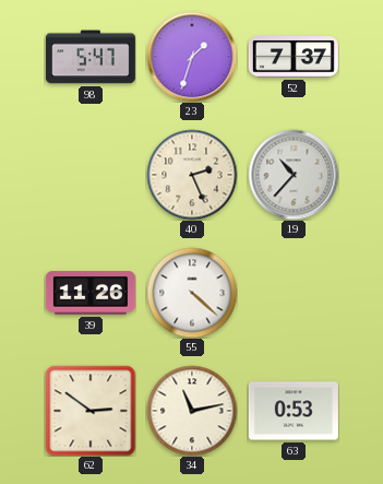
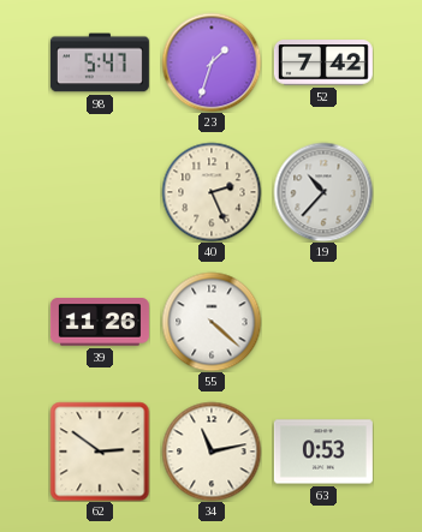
52: 7:37 -> 7:42 (323, 62)
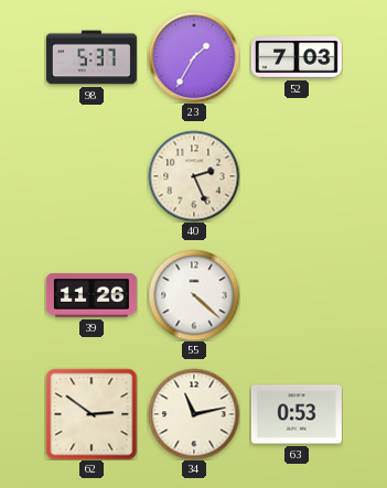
98: 5:47 -> 5:37 (92, 57)
23: 1:33 -> 1:35 (194, 57)
52: 7:42 -> 7:03 (297, 57)
19: 10:37 -> none (323, 192)
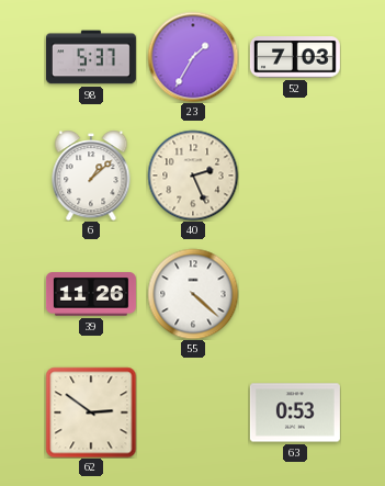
6: none -> 1:08 (91, 176)
34: 11:13 -> none (194, 414)
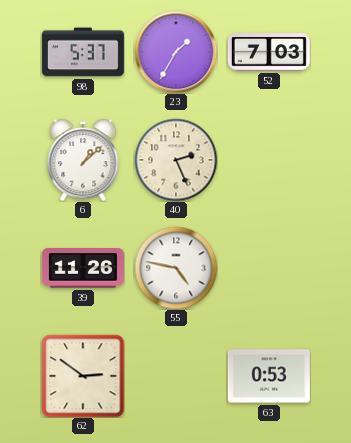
55: 4:22 -> 4:47 (176, 268)
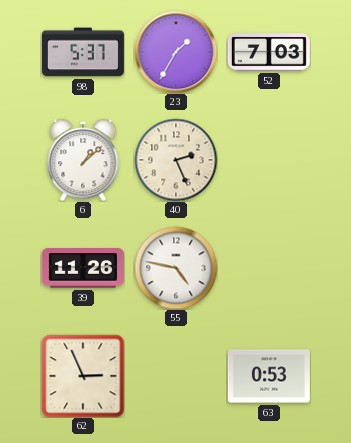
62: 2:51 -> 2:56 (83, 376)
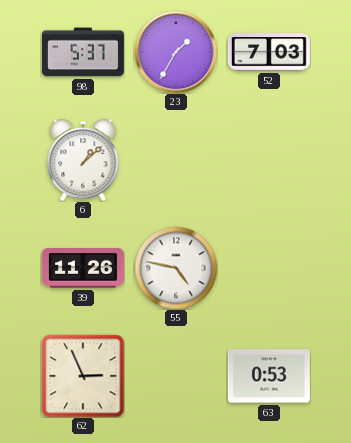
40: 2:26 -> none (176, 160)
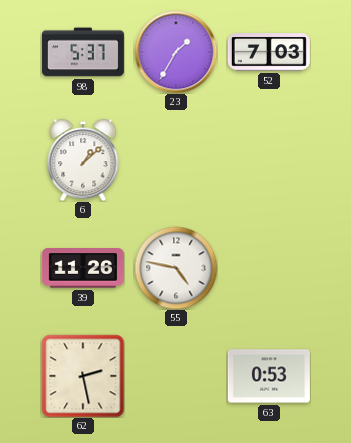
62: 2:56 -> 2:28 (83, 376)
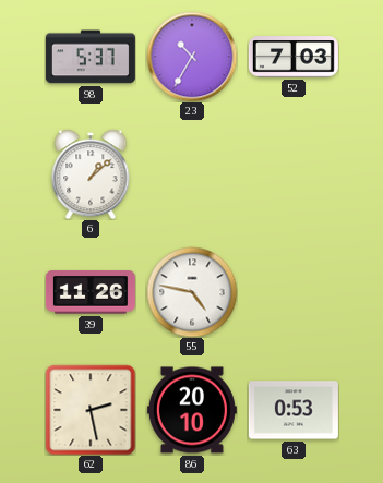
23: 1:35 -> 10:35 (192, 57)
86: none -> 20:10 (192, 410)
